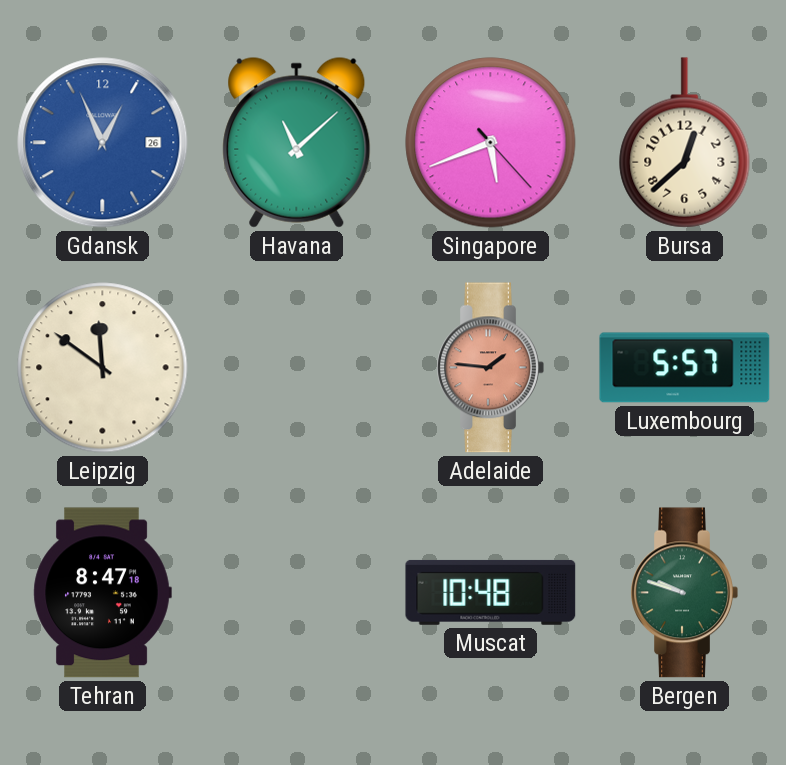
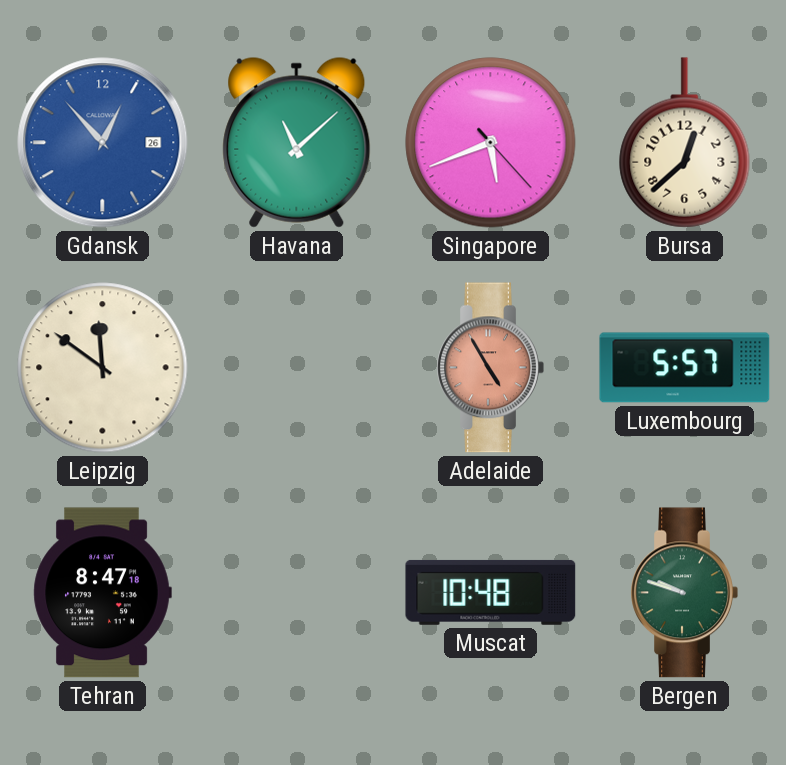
Gdansk: 12:56 -> 12:53 (103, 143)
Adelaide: 1:46 -> 4:55 (490, 368)
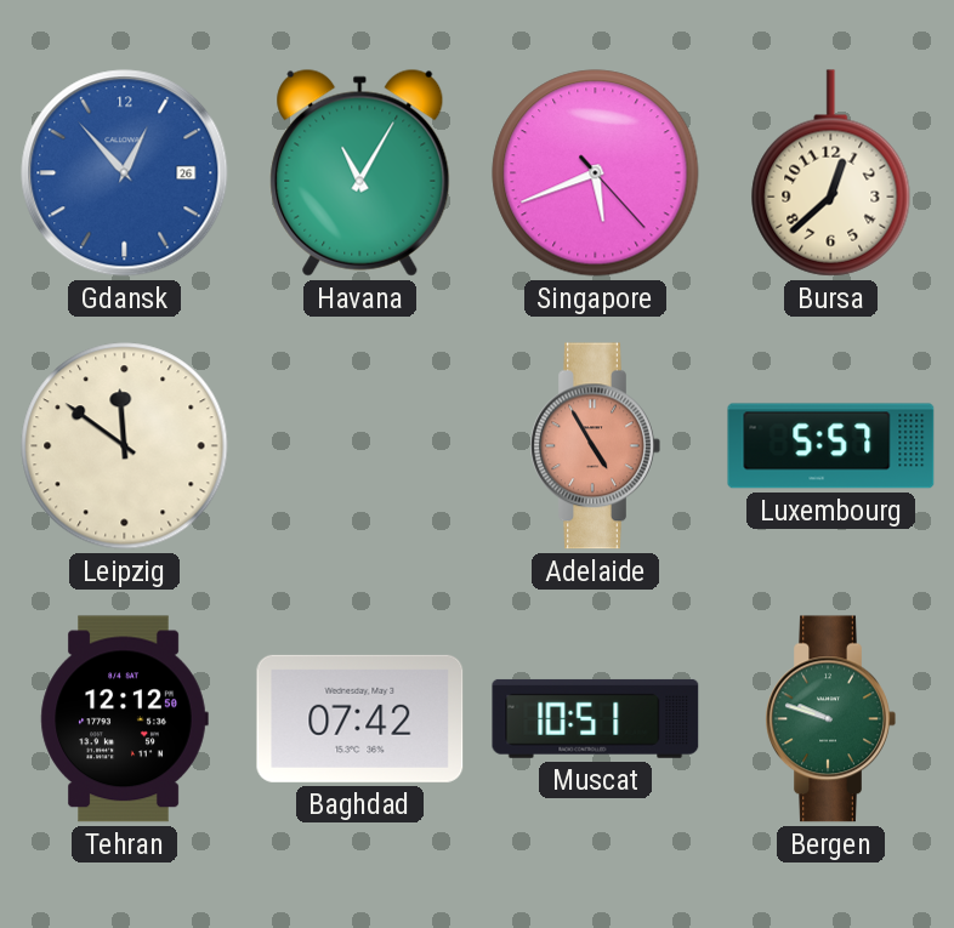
Havana: 11:08 -> 11:05 (360, 172)
Tehran: 8:47 -> 12:12 (124, 719)
Baghdad: none -> 07:42 (360, 718)
Muscat: 10:48 -> 10:51 (596, 718)
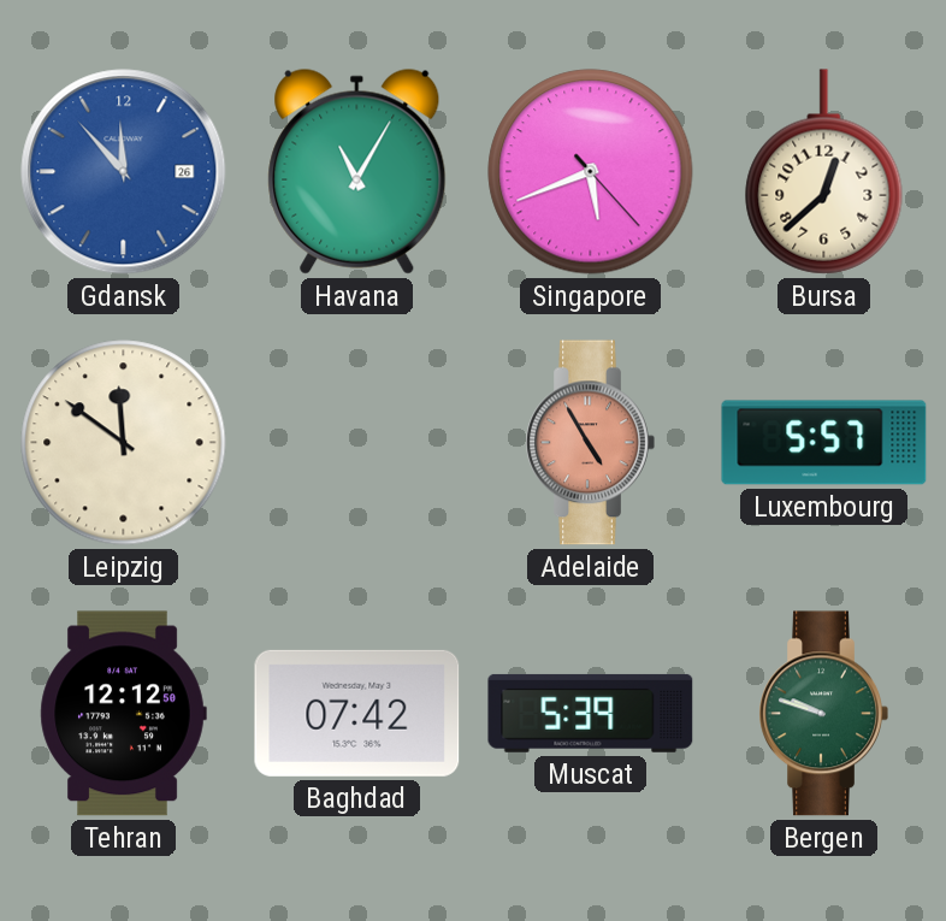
Gdansk: 12:53 -> 11:53 (124, 172)
Muscat: 10:51 -> 5:39 (591, 713)
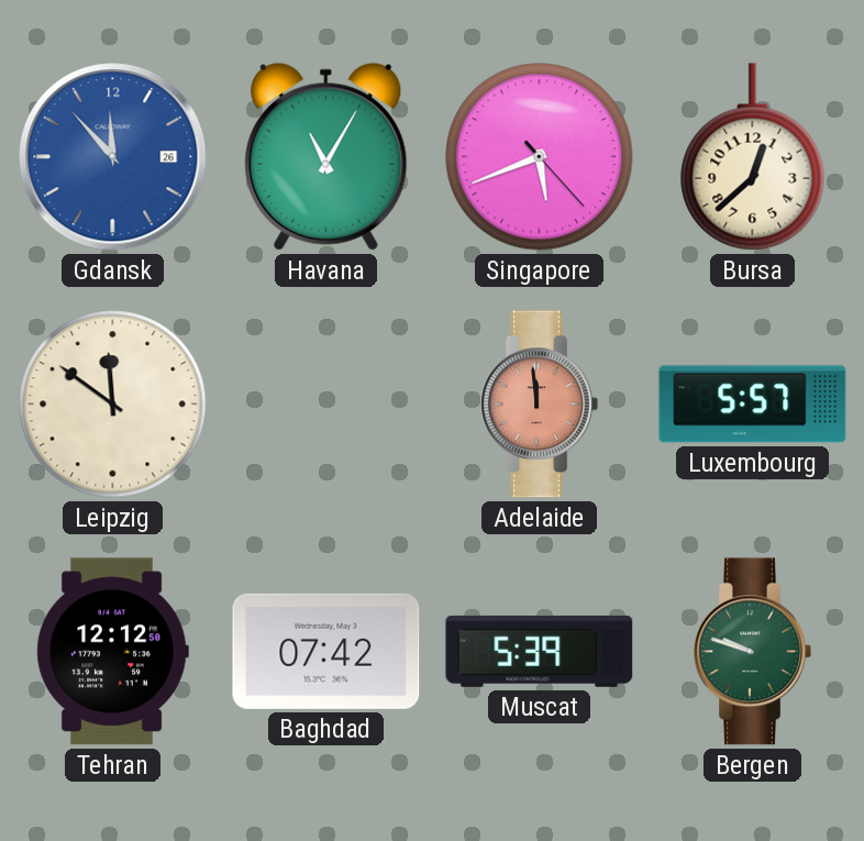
Adelaide: 4:55 -> 11:59 (539, 405)
